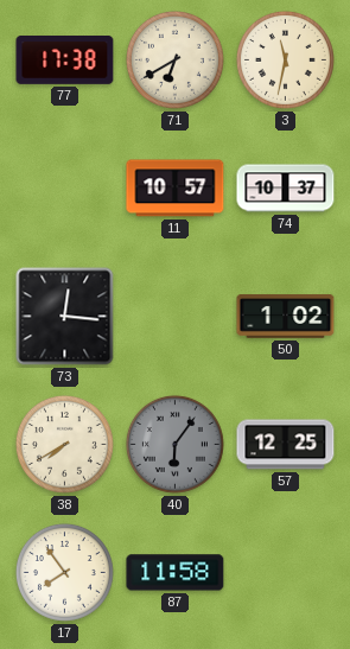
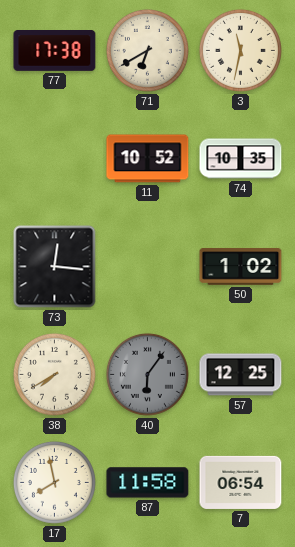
11: 10:57 -> 10:52 (148, 159)
74: 10:37 -> 10:35 (241, 159)
17: 7:54 -> 7:58 (54, 482)
7: none -> 06:54 (241, 482)
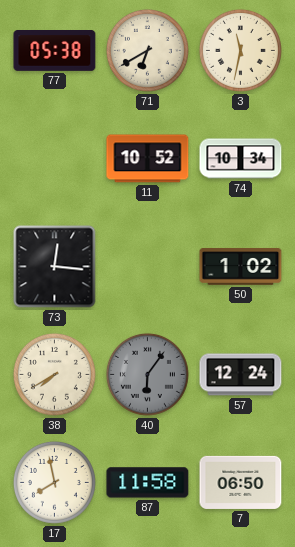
77: 17:38 -> 05:38 (55, 51)
74: 10:35 -> 10:34 (241, 159)
57: 12:25 -> 12:24 (241, 375)
7: 06:54 -> 06:50 (241, 482)
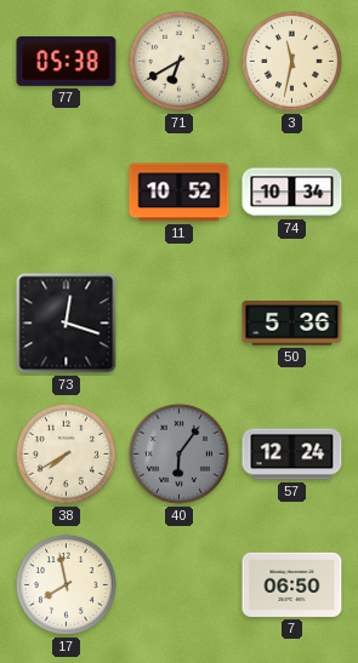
73: 12:16 -> 12:18 (67, 324)
50: 1:02 -> 5:36 (292, 324)
87: 11:58 -> none (148, 483)
